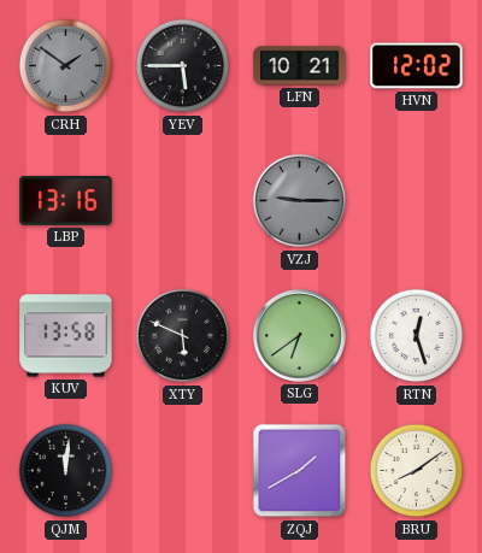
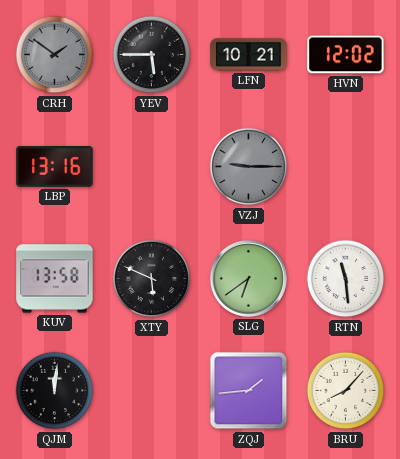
RTN: 12:27 -> 11:29 (346, 279)
ZQJ: 1:40 -> 1:44 (249, 391)
BRU: 8:09 -> 8:07 (346, 391)
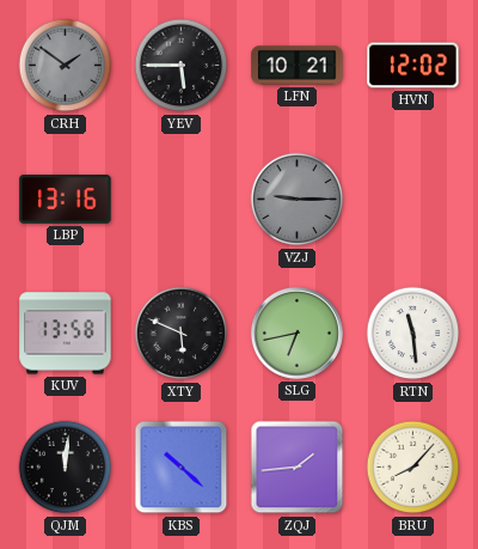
SLG: 6:39 -> 6:43 (296, 333)
KBS: none -> 10:22 (182, 468)
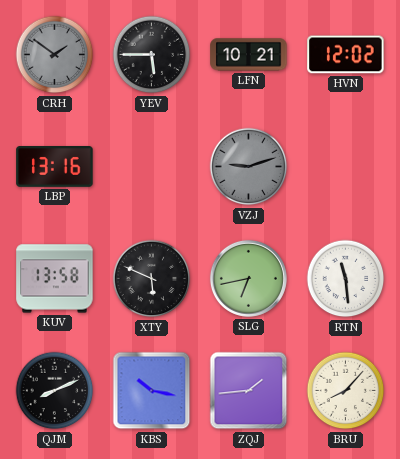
VZJ: 9:15 -> 9:12 (249, 167)
QJM: 12:01 -> 8:11 (55, 391)
KBS: 10:22 -> 10:17 (152, 391)
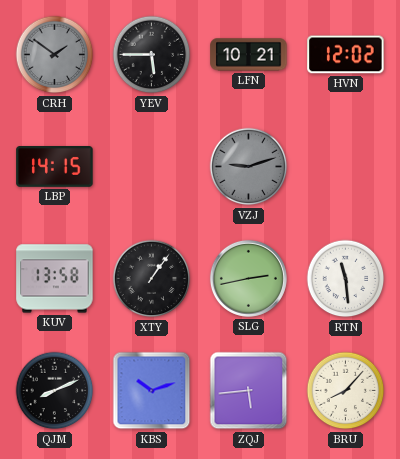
LBP: 13:16 -> 14:15 (55, 167)
XTY: 5:49 -> 1:06 (152, 279)
SLG: 6:43 -> 2:43 (248, 278)
KBS: 10:17 -> 10:12 (152, 391)
ZQJ: 1:44 -> 5:44 (249, 391)
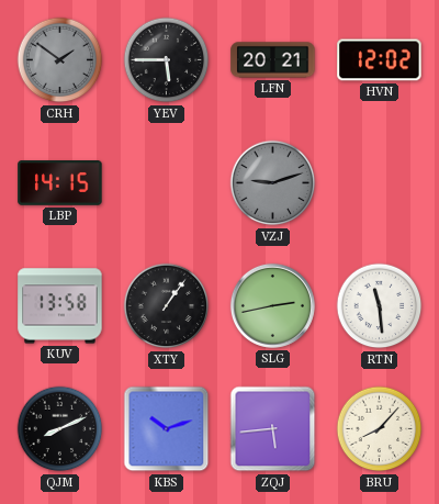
LFN: 10:21 -> 20:21 (273, 60)
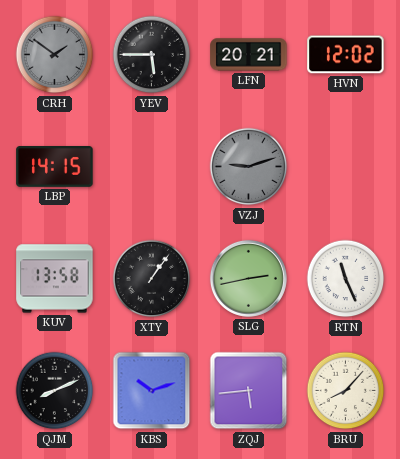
RTN: 11:29 -> 11:26 (346, 279)
